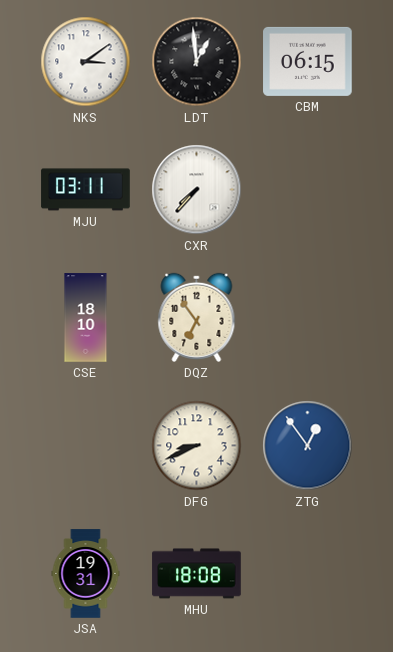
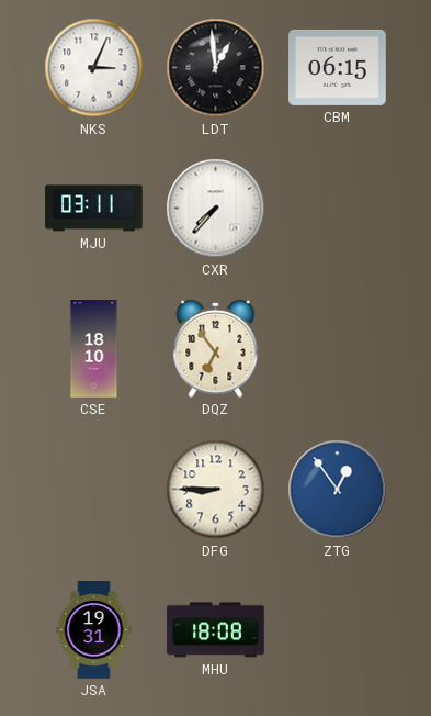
NKS: 3:09 -> 3:04 (94, 68)
DFG: 8:41 -> 8:45 (216, 490)
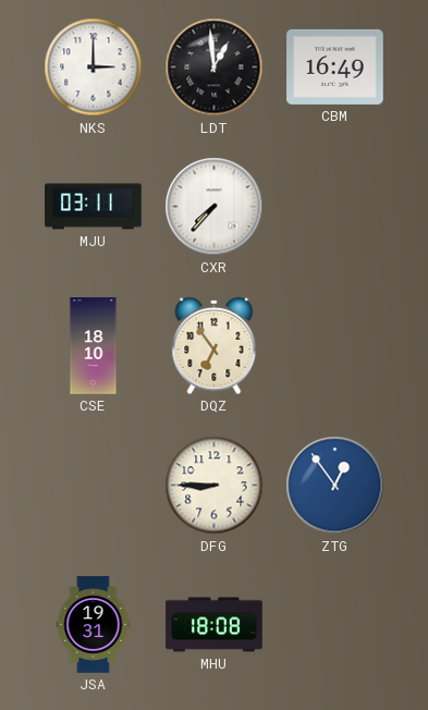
NKS: 3:04 -> 3:00 (94, 68)
CBM: 06:15 -> 16:49 (335, 66)
